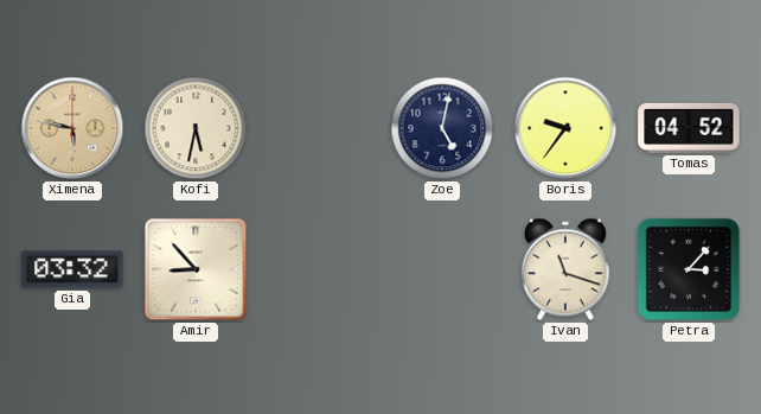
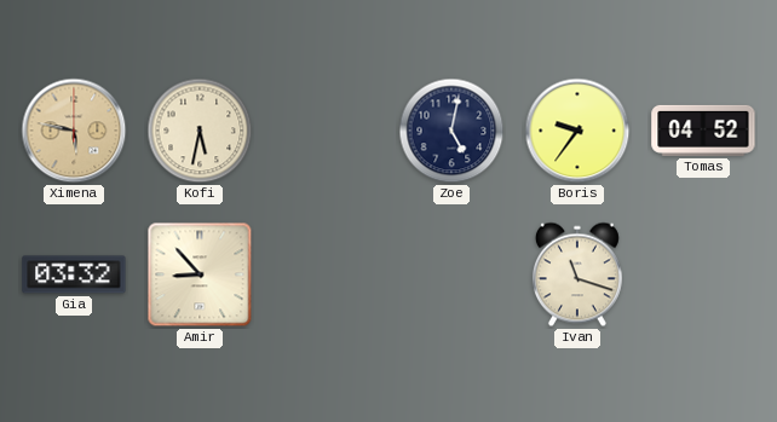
Petra: 3:07 -> none (689, 269)
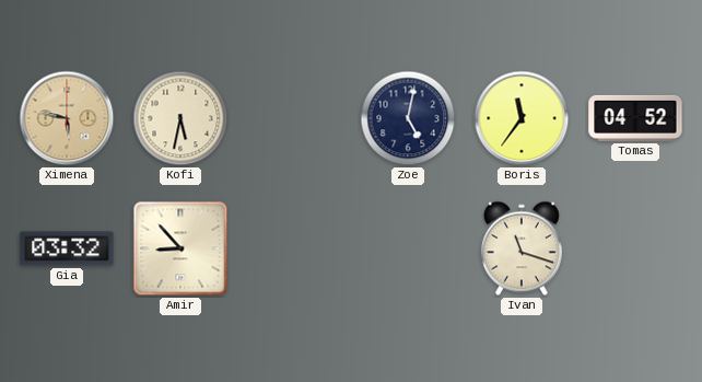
Boris: 9:36 -> 11:36 (522, 118)
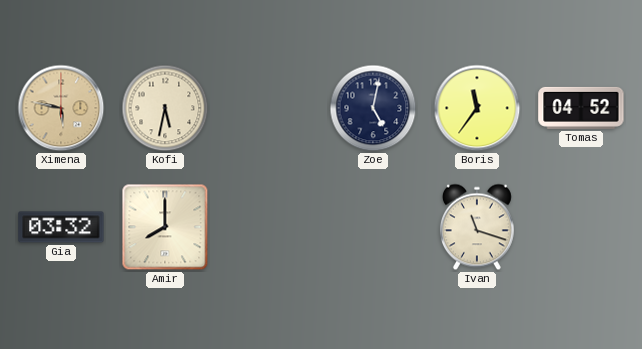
Amir: 8:53 -> 8:00 (165, 227)
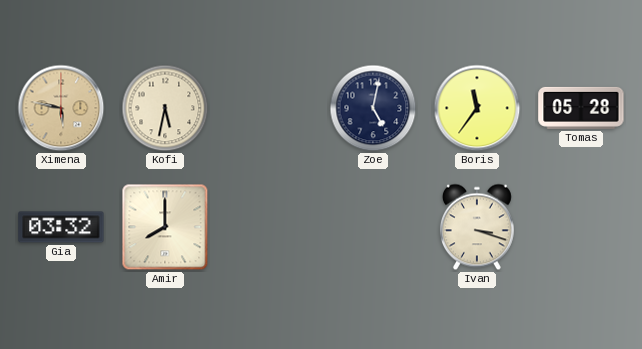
Tomas: 04:52 -> 05:28 (581, 108)
Ivan: 11:18 -> 3:18 (477, 227)
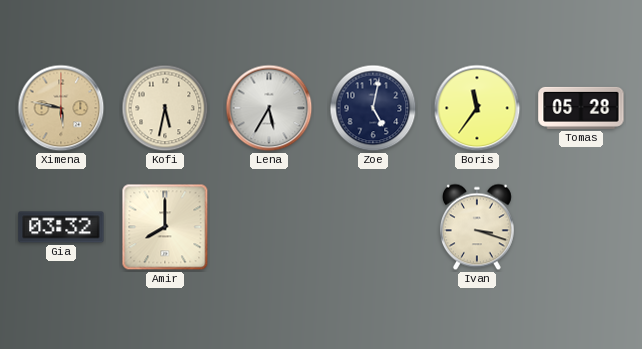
Lena: none -> 5:35 (269, 108)
